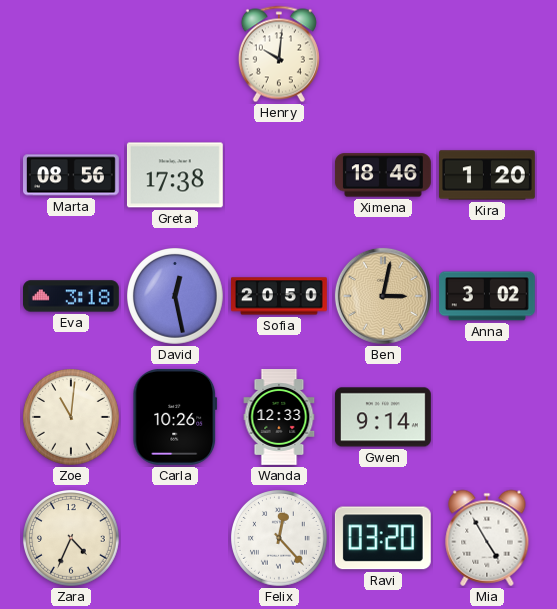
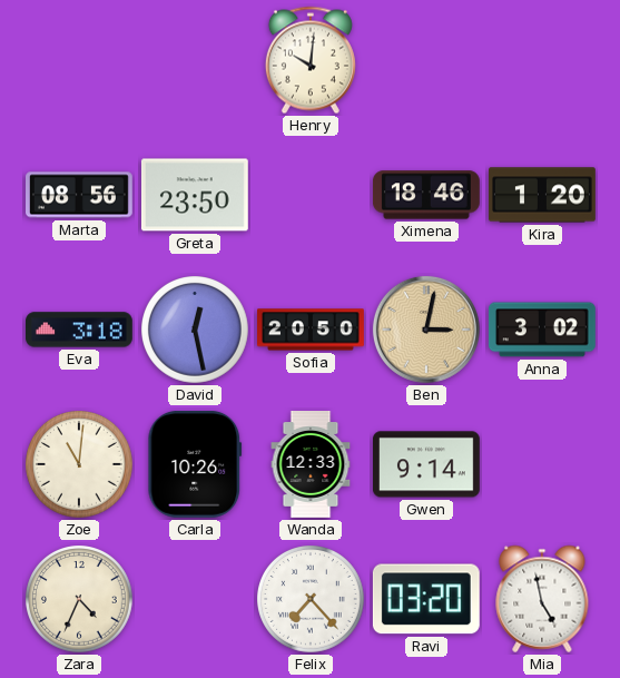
Greta: 17:38 -> 23:50 (195, 195)
Felix: 12:23 -> 7:23 (312, 600)
Mia: 4:55 -> 4:58 (542, 599)
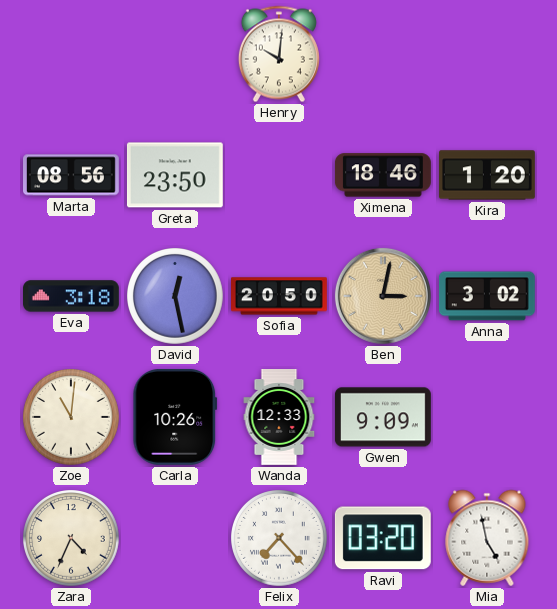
Gwen: 9:14 -> 9:09 (383, 417)
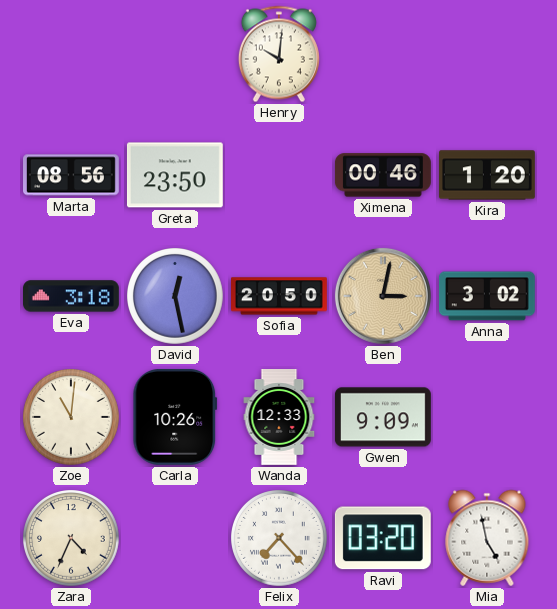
Ximena: 18:46 -> 00:46 (383, 175)
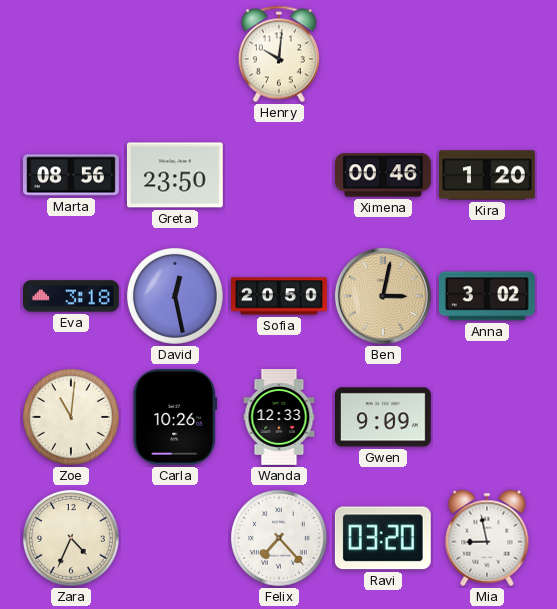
Mia: 4:58 -> 8:58 (487, 538)
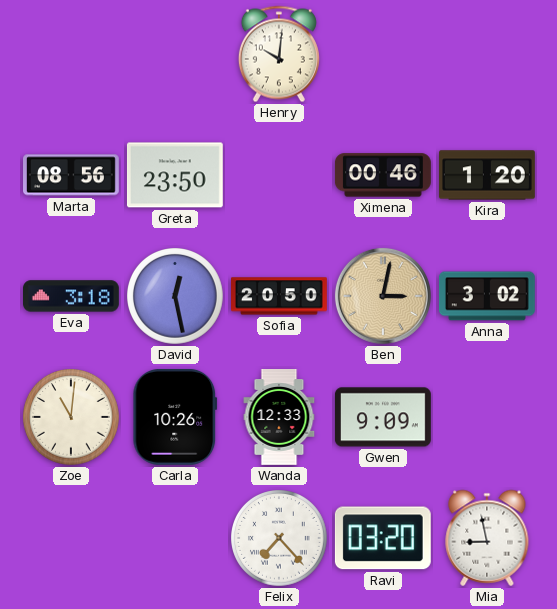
Zara: 4:34 -> none (72, 539)
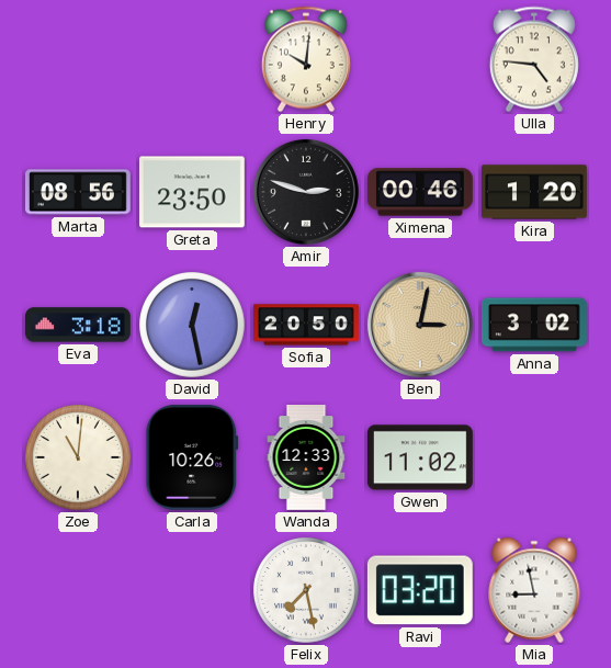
Ulla: none -> 4:46 (534, 59)
Amir: none -> 2:48 (306, 192)
Gwen: 9:09 -> 11:02 (420, 457)
Felix: 7:23 -> 7:28 (307, 591)
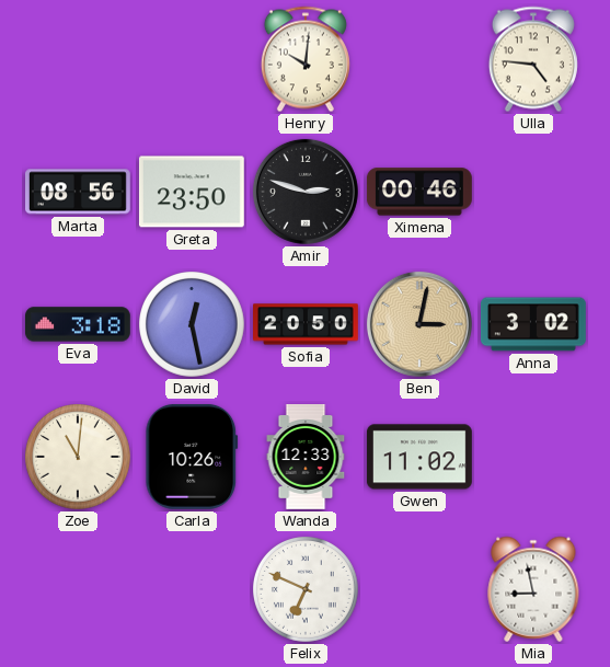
Kira: 1:20 -> none (535, 192)
Felix: 7:28 -> 6:49 (307, 590)
Ravi: 03:20 -> none (420, 590)
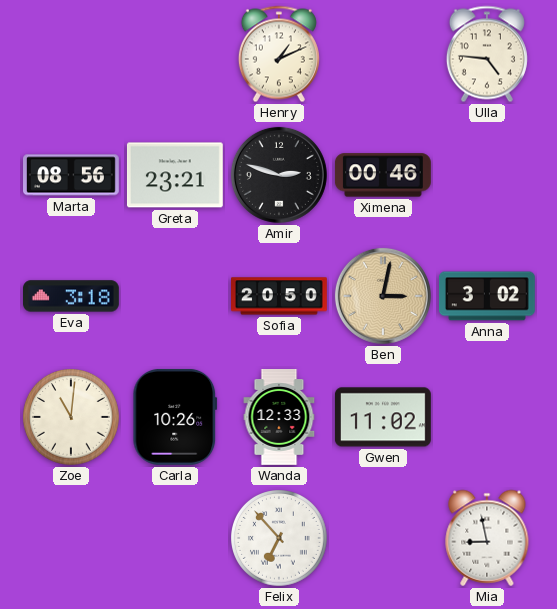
Henry: 10:01 -> 1:11 (279, 54)
Greta: 23:50 -> 23:21 (175, 175)
David: 12:28 -> none (193, 325)
Felix: 6:49 -> 6:53 (280, 539)
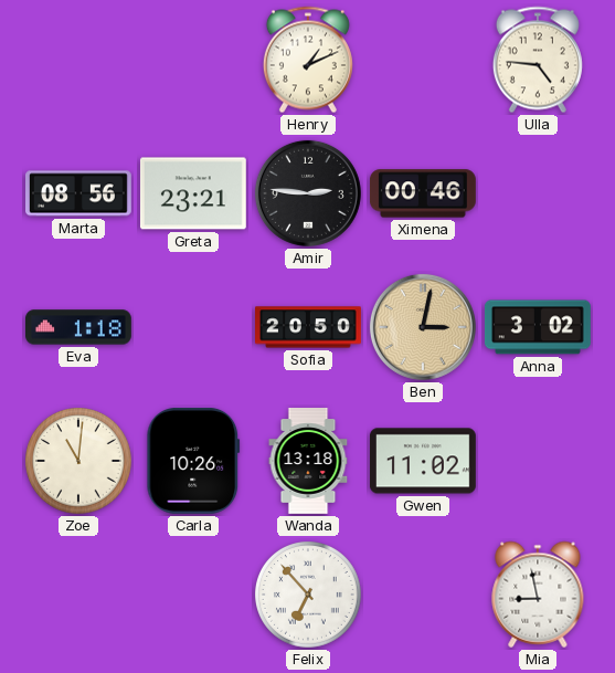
Amir: 2:48 -> 2:46 (308, 193)
Eva: 3:18 -> 1:18 (79, 327)
Wanda: 12:33 -> 13:18 (308, 462)
